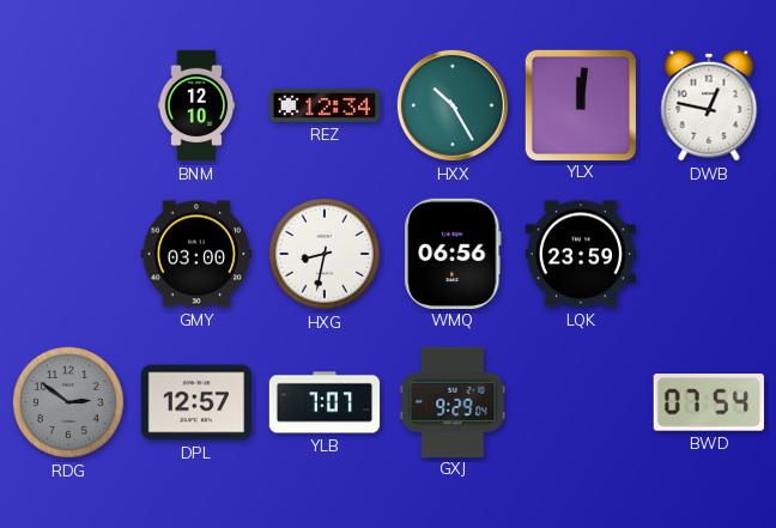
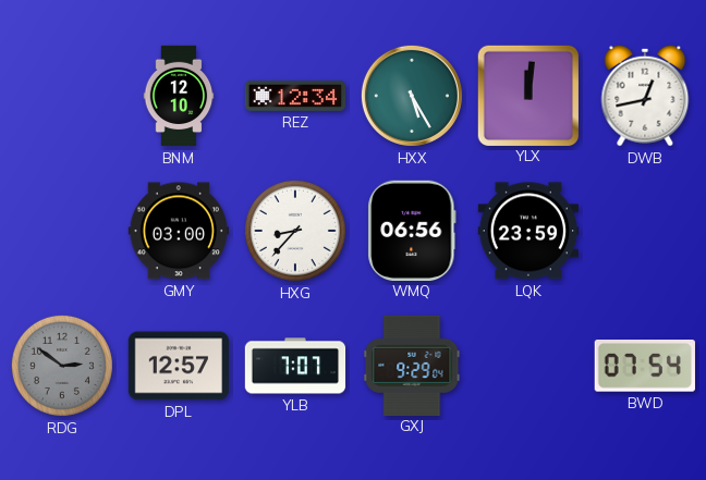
HXX: 10:25 -> 5:25 (412, 96)
DWB: 12:47 -> 12:43 (645, 96)
HXG: 8:32 -> 8:37 (295, 231)
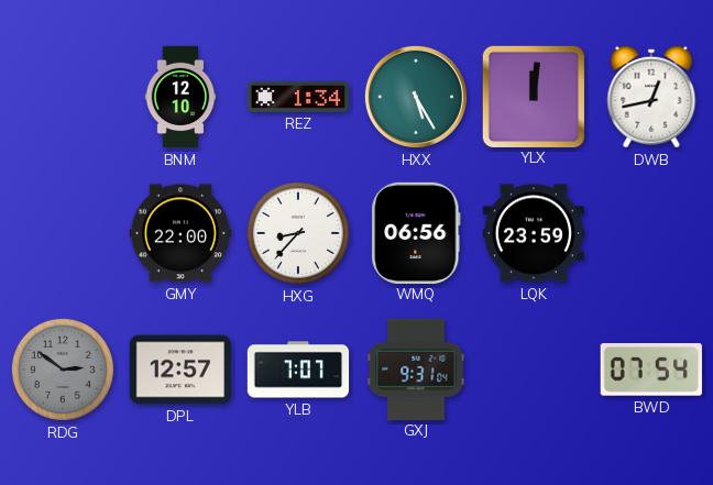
REZ: 12:34 -> 1:34 (298, 97)
GMY: 03:00 -> 22:00 (179, 233)
GXJ: 9:29 -> 9:31 (416, 368)
